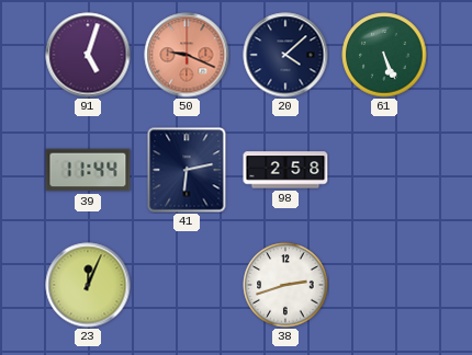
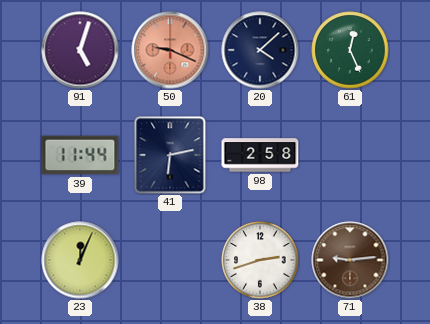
61: 5:26 -> 12:26 (350, 50)
71: none -> 9:14 (350, 260)
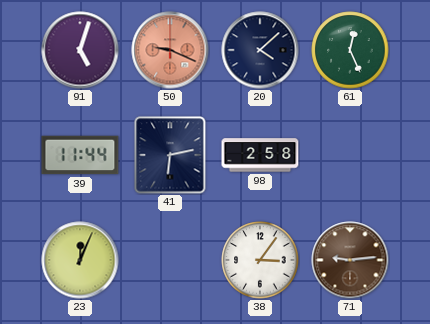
38: 2:42 -> 3:06 (260, 260)
